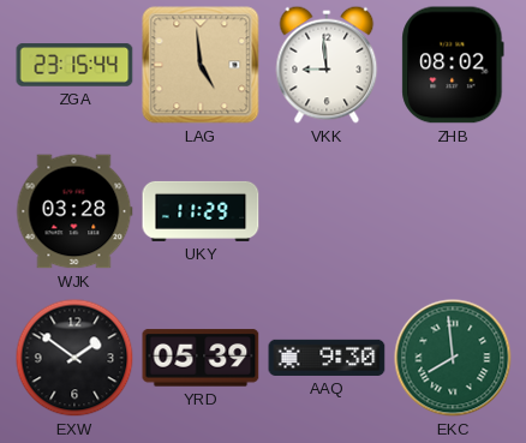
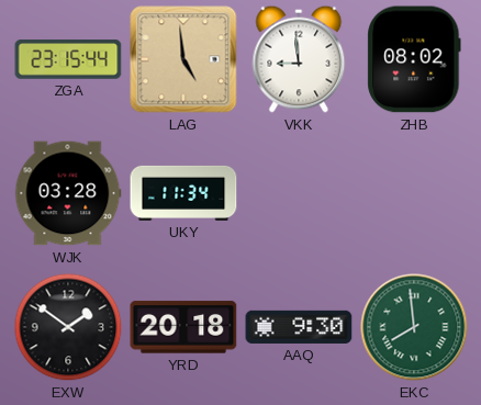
UKY: 11:29 -> 11:34 (183, 193)
YRD: 05:39 -> 20:18 (183, 327)
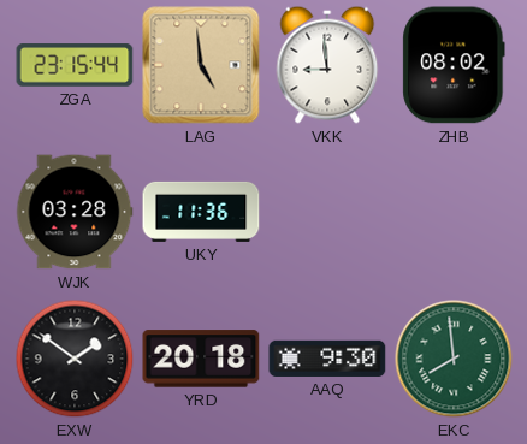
UKY: 11:34 -> 11:36 (201, 212)
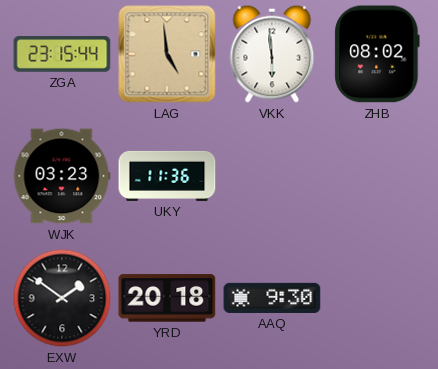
VKK: 8:59 -> 5:59 (272, 54)
WJK: 03:28 -> 03:23 (62, 176)
EKC: 7:59 -> none (454, 359)
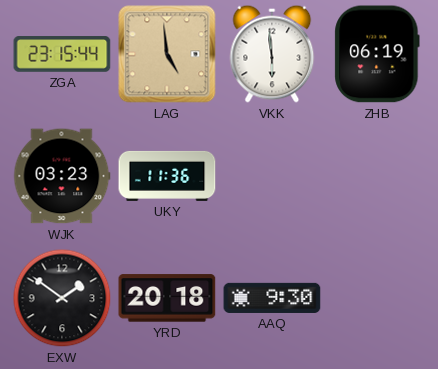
ZHB: 08:02 -> 06:19 (377, 54)
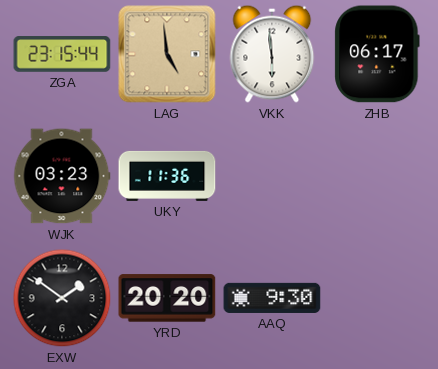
ZHB: 06:19 -> 06:17 (377, 54)
YRD: 20:18 -> 20:20 (167, 298)
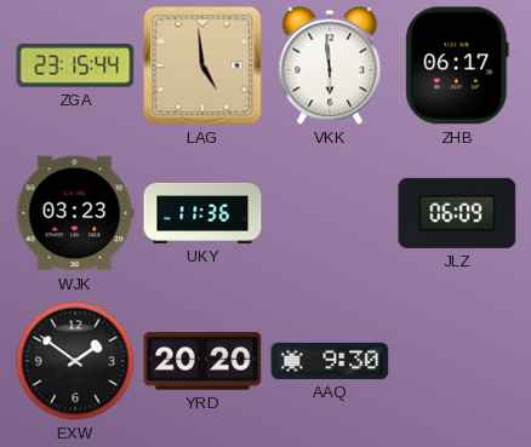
JLZ: none -> 06:09 (457, 213)
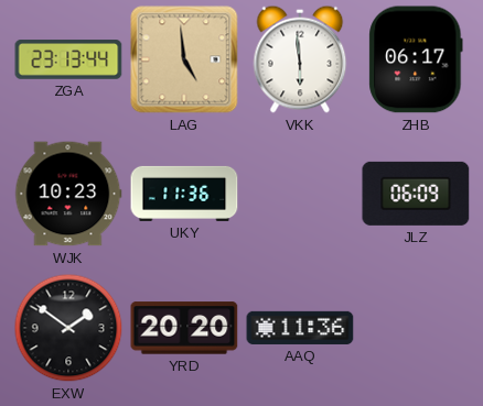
ZGA: 23:15 -> 23:13 (68, 59)
WJK: 03:23 -> 10:23 (68, 194)
AAQ: 9:30 -> 11:36 (300, 328)
